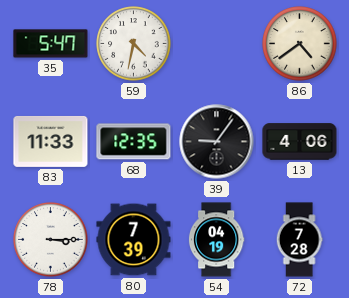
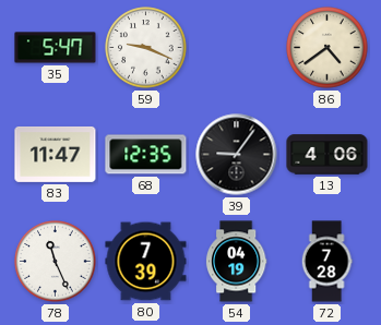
59: 4:32 -> 9:19 (146, 48)
83: 11:33 -> 11:47 (56, 154)
78: 3:15 -> 11:26 (56, 262)
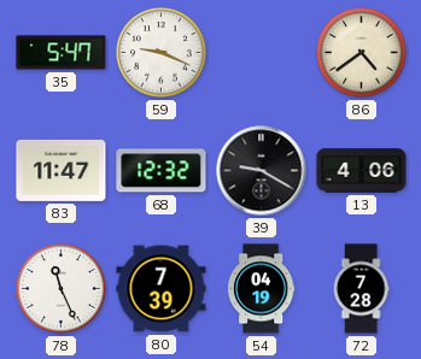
68: 12:35 -> 12:32 (162, 171)
39: 9:06 -> 9:20 (262, 171)
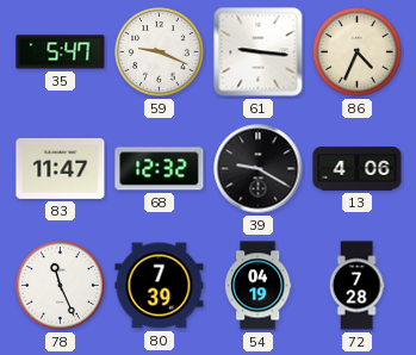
61: none -> 9:16 (259, 52)
86: 4:39 -> 4:34 (358, 52)
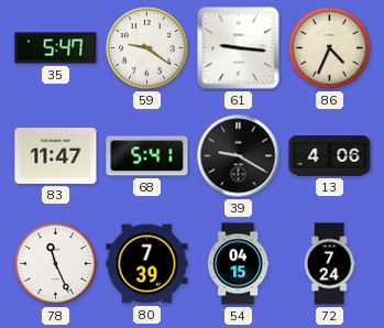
59: 9:19 -> 9:21 (147, 48)
68: 12:32 -> 5:41 (147, 156)
54: 04:19 -> 04:15 (238, 264)
72: 7:28 -> 7:24 (329, 264)
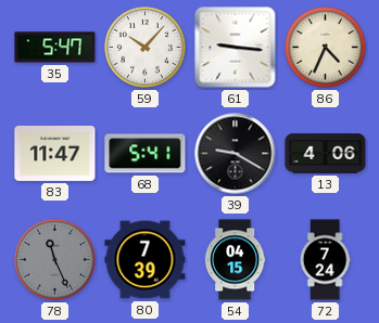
59: 9:21 -> 10:07 (146, 48)
78 dial: white -> grey (55, 260)
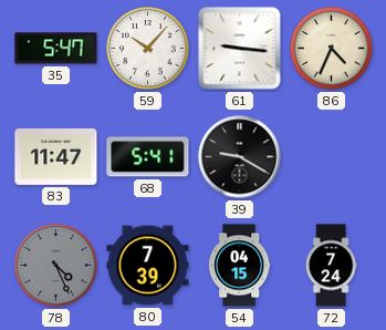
13: 4:06 -> none (326, 154)
78: 11:26 -> 4:26 (56, 266)
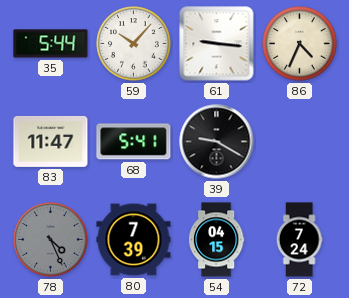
35: 5:47 -> 5:44 (51, 44)
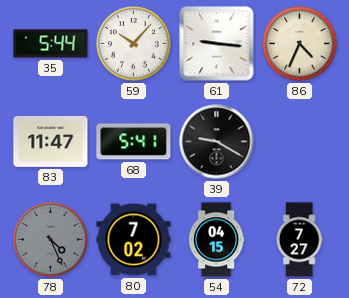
80: 7:39 -> 7:02 (134, 240)
72: 7:24 -> 7:27 (299, 240)
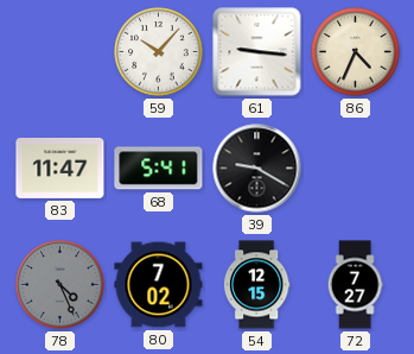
35: 5:44 -> none (51, 44)
54: 04:15 -> 12:15 (256, 285)
